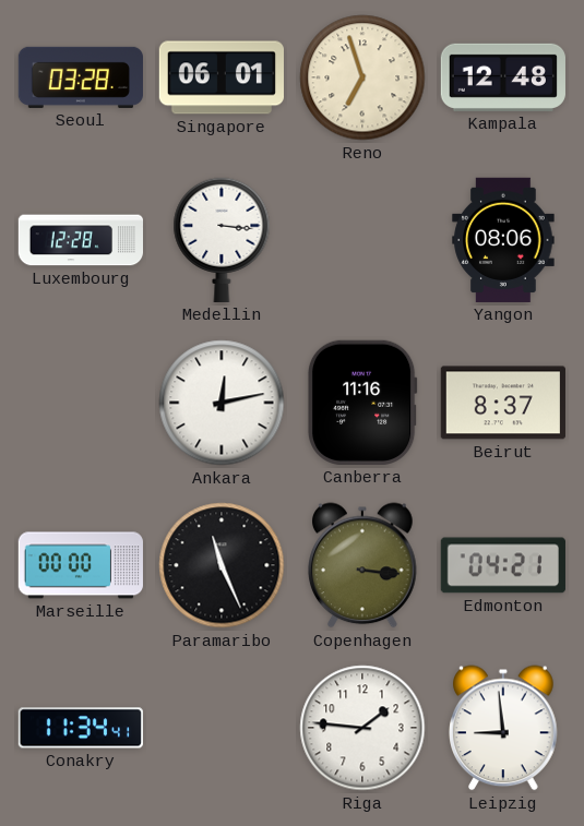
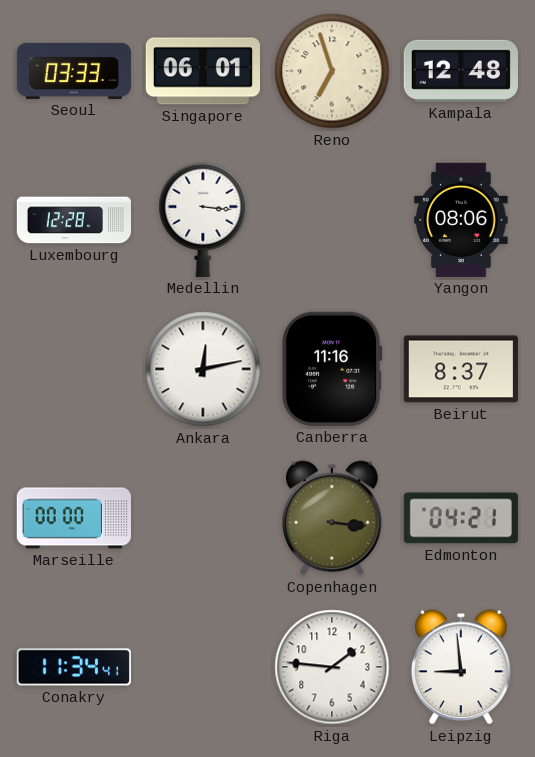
Seoul: 03:28 -> 03:33 (74, 71)
Paramaribo: 11:26 -> none (222, 565)
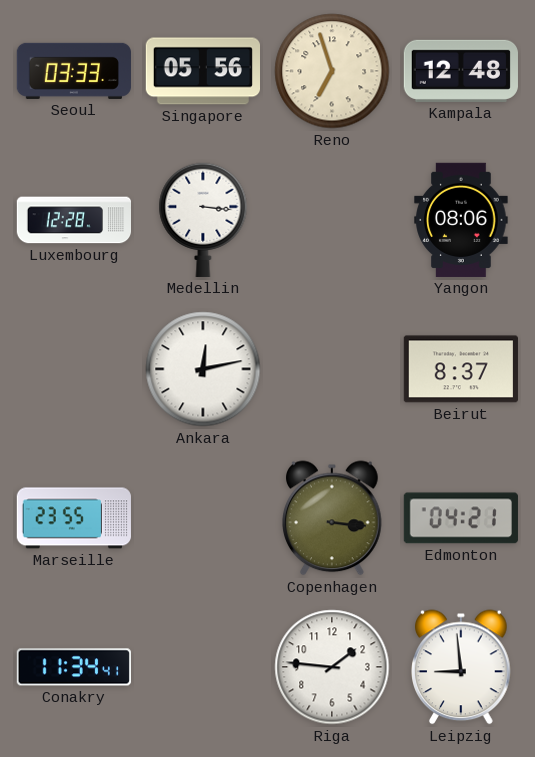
Singapore: 06:01 -> 05:56 (202, 71)
Canberra: 11:16 -> none (332, 369)
Marseille: 00:00 -> 23:55 (74, 518)
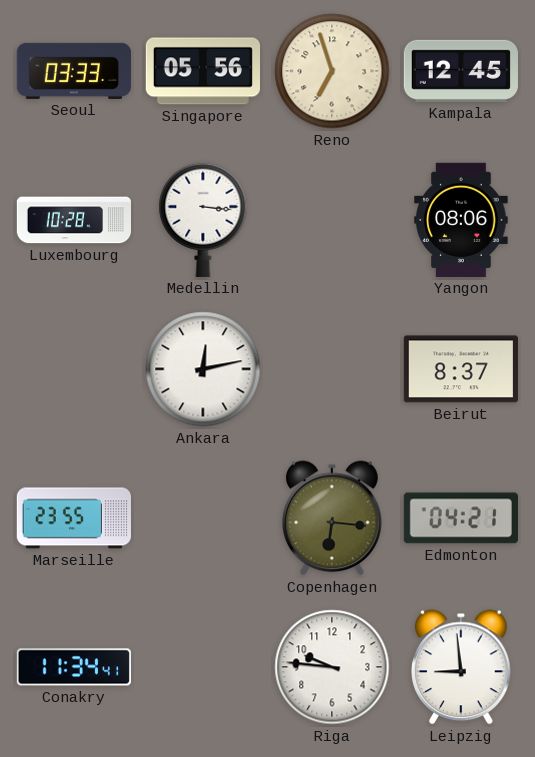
Kampala: 12:48 -> 12:45 (461, 71)
Luxembourg: 12:28 -> 10:28 (73, 220)
Copenhagen: 3:16 -> 6:16 (333, 518)
Riga: 1:46 -> 9:46 (332, 667)
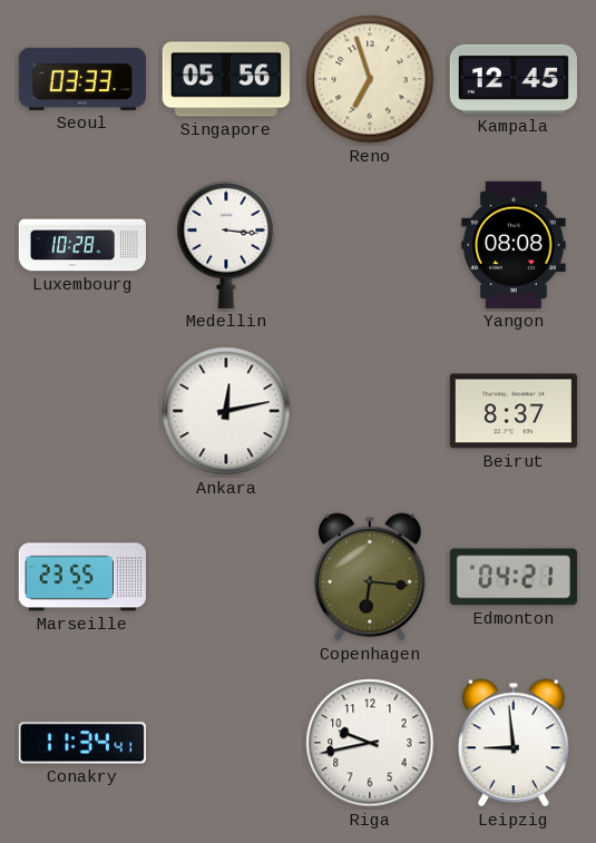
Yangon: 08:06 -> 08:08 (514, 245)
Riga: 9:46 -> 9:43 (370, 743)
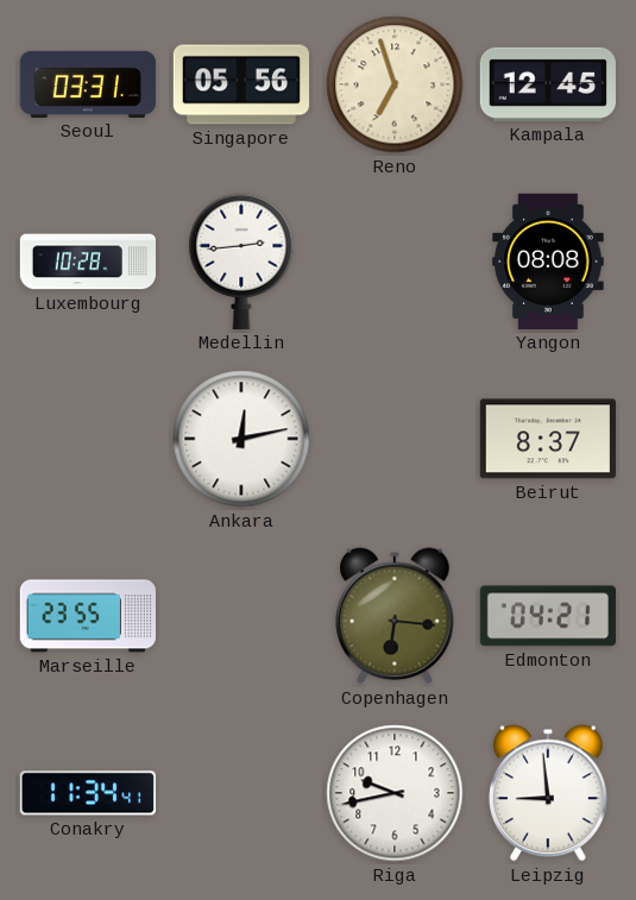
Seoul: 03:33 -> 03:31 (88, 84)
Medellin: 3:16 -> 2:44 (241, 262)
